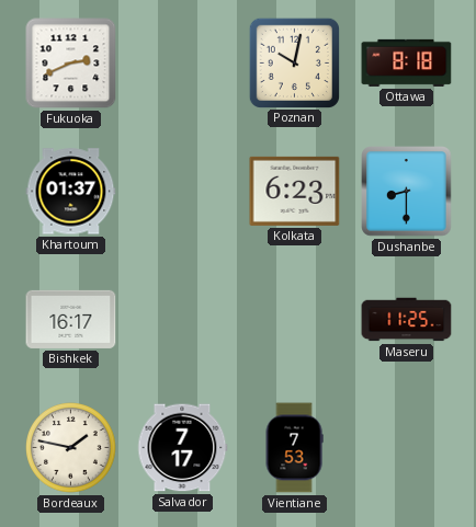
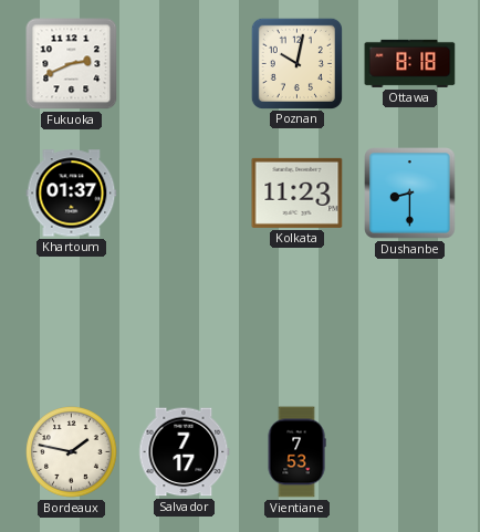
Kolkata: 6:23 -> 11:23 (298, 192)
Bishkek: 16:17 -> none (71, 319)
Maseru: 11:25 -> none (407, 320)
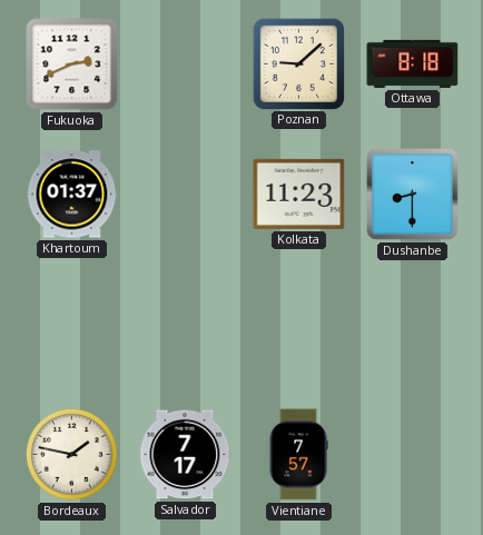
Poznan: 10:02 -> 9:08 (298, 63)
Vientiane: 7:53 -> 7:57 (298, 455)
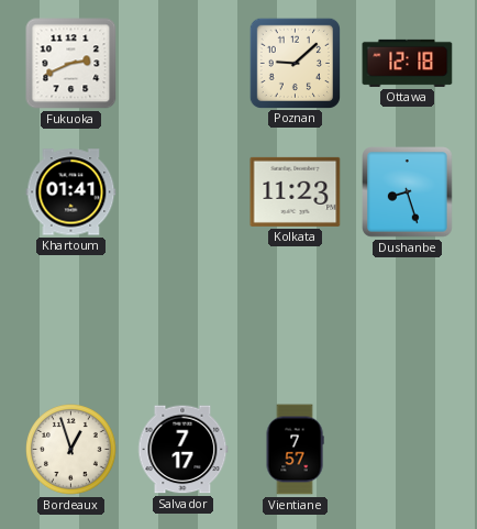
Ottawa: 8:18 -> 12:18 (408, 63)
Khartoum: 01:37 -> 01:41 (71, 192)
Dushanbe: 8:30 -> 8:27 (408, 192)
Bordeaux: 1:47 -> 12:57 (71, 450)
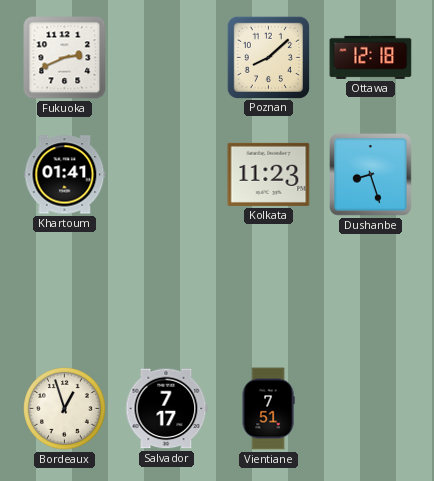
Poznan: 9:08 -> 8:08 (268, 57)
Vientiane: 7:57 -> 7:51 (268, 409)
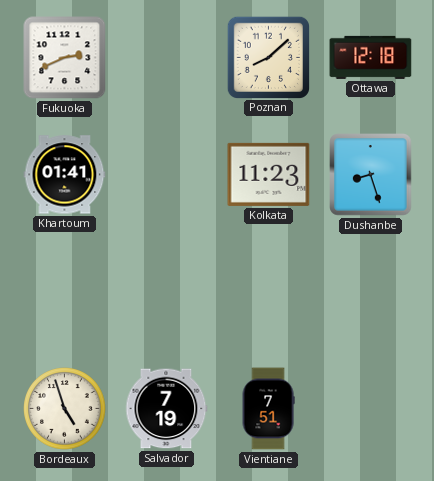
Bordeaux: 12:57 -> 4:57 (65, 409)
Salvador: 7:17 -> 7:19 (167, 409)
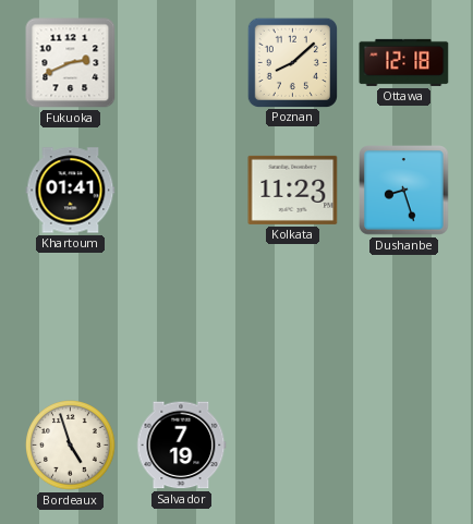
Vientiane: 7:51 -> none (268, 409)
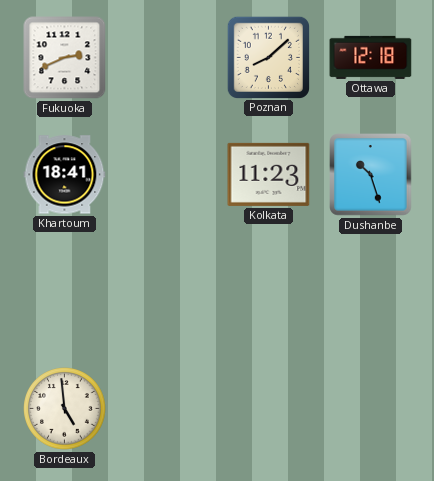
Khartoum: 01:41 -> 18:41 (65, 175)
Dushanbe: 8:27 -> 10:27 (371, 175)
Bordeaux: 4:57 -> 4:59 (65, 409)
Salvador: 7:19 -> none (182, 446)
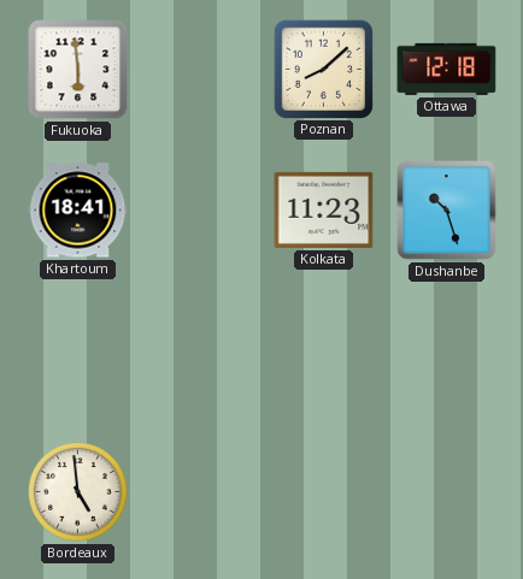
Fukuoka: 2:41 -> 5:59 (78, 70)
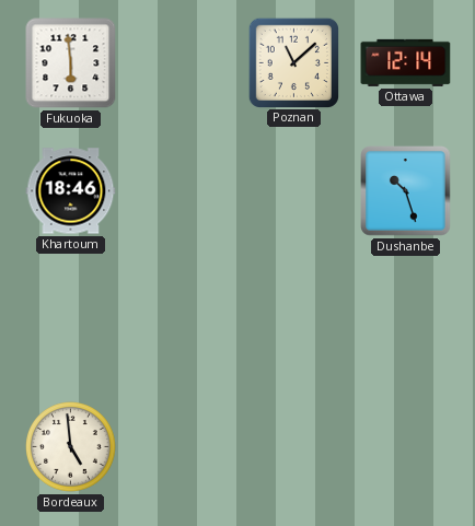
Poznan: 8:08 -> 11:08 (293, 62)
Ottawa: 12:18 -> 12:14 (406, 62)
Khartoum: 18:41 -> 18:46 (71, 191)
Kolkata: 11:23 -> none (324, 209)
